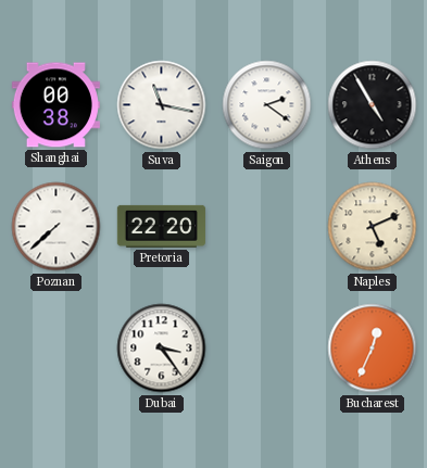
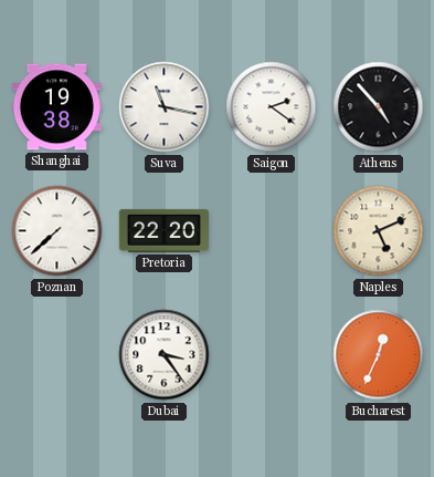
Shanghai: 00:38 -> 19:38 (56, 107)
Athens: 4:55 -> 4:53 (379, 107)
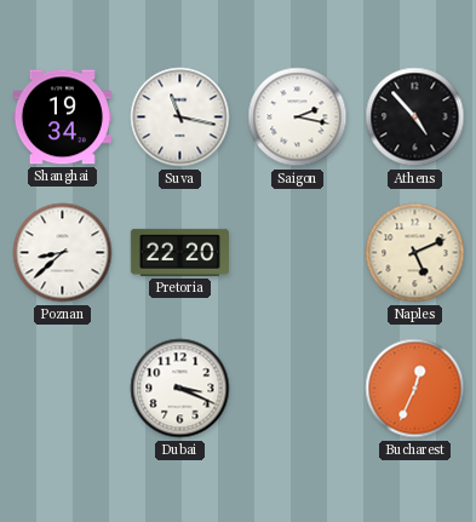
Shanghai: 19:38 -> 19:34 (62, 117)
Saigon: 2:21 -> 2:17 (298, 117)
Poznan: 7:38 -> 8:38 (63, 253)
Dubai: 3:24 -> 3:19 (180, 389)
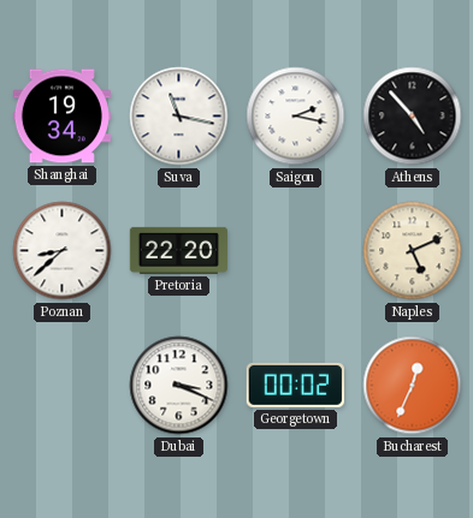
Georgetown: none -> 00:02 (295, 385)
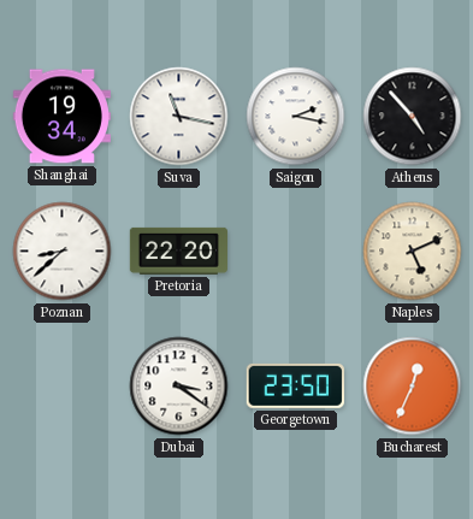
Dubai: 3:19 -> 3:21 (179, 387)
Georgetown: 00:02 -> 23:50 (295, 385)
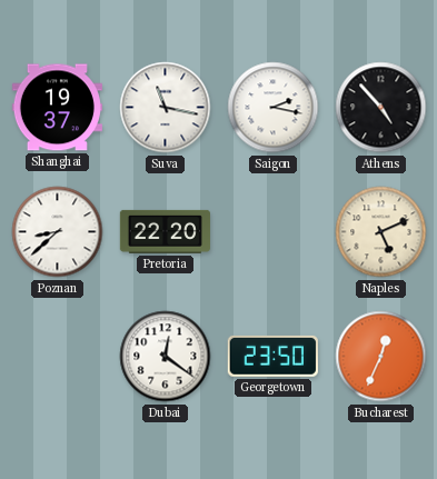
Shanghai: 19:34 -> 19:37 (57, 108)
Dubai: 3:21 -> 12:21 (166, 357)
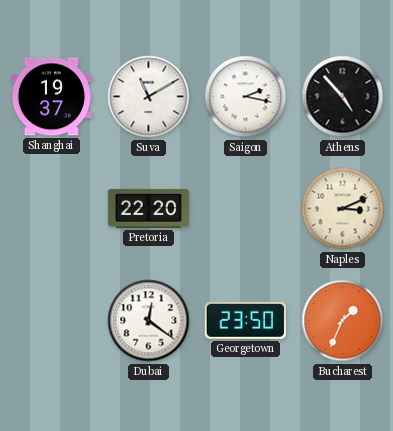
Suva: 11:17 -> 11:10 (149, 97)
Poznan: 8:38 -> none (58, 232)
Naples: 5:11 -> 3:11 (343, 209)
Bucharest: 12:34 -> 1:34 (343, 321)
